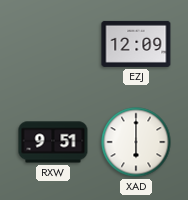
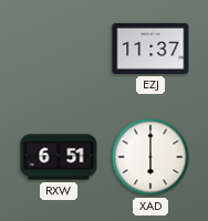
EZJ: 12:09 -> 11:37 (150, 49)
RXW: 9:51 -> 6:51 (59, 157)
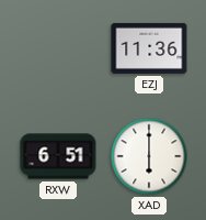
EZJ: 11:37 -> 11:36 (149, 48)
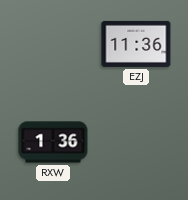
RXW: 6:51 -> 1:36 (53, 142)
XAD: 6:00 -> none (149, 156)
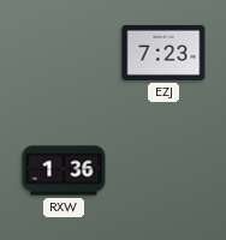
EZJ: 11:36 -> 7:23 (163, 53)
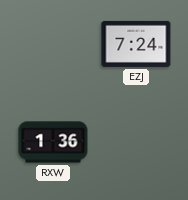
EZJ: 7:23 -> 7:24 (136, 44)
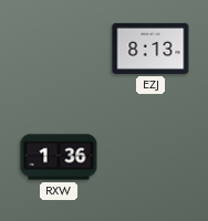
EZJ: 7:24 -> 8:13 (150, 49)
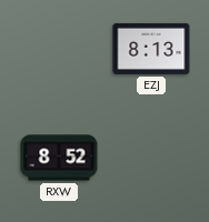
RXW: 1:36 -> 8:52 (59, 158)
